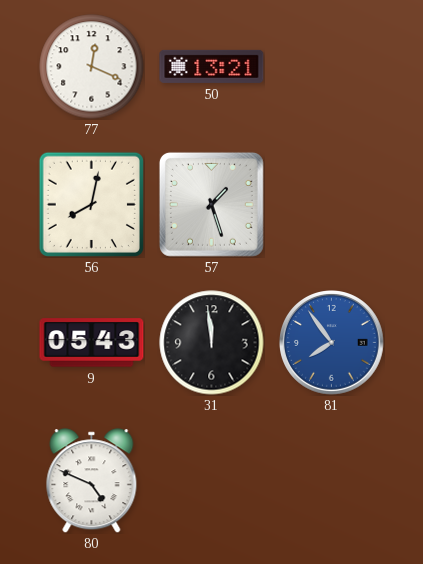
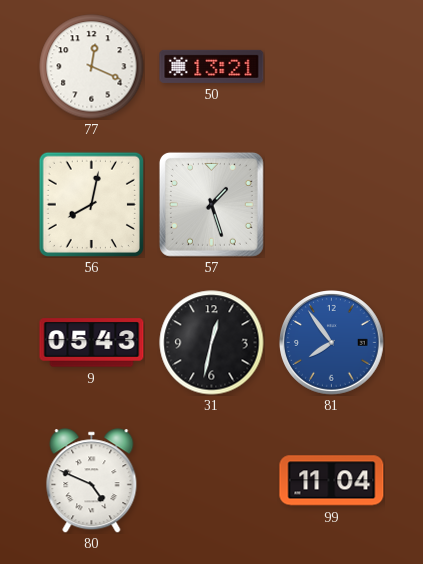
31: 11:59 -> 12:32 (212, 343)
99: none -> 11:04 (332, 481)
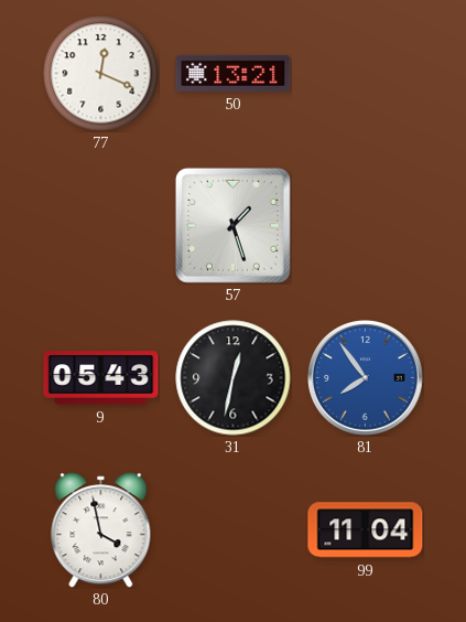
56: 8:02 -> none (91, 204)
80: 4:49 -> 3:58 (101, 530)
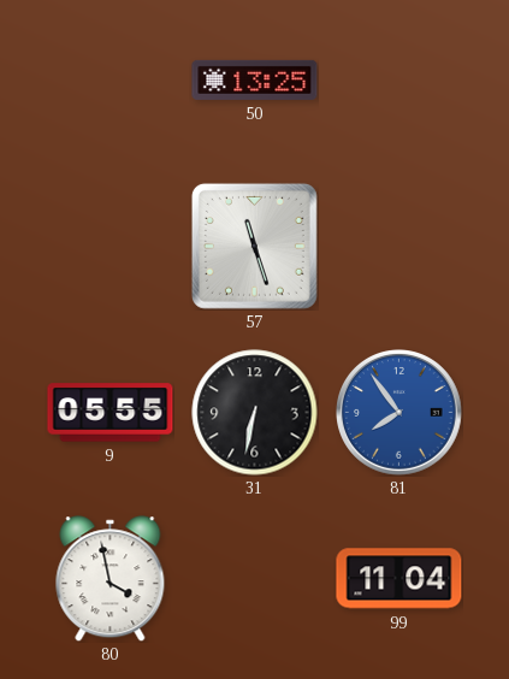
77: 12:19 -> none (101, 74)
50: 13:21 -> 13:25 (255, 79)
57: 1:27 -> 11:27 (254, 246)
9: 05:43 -> 05:55 (111, 413)
31: 12:32 -> 6:32 (255, 413)
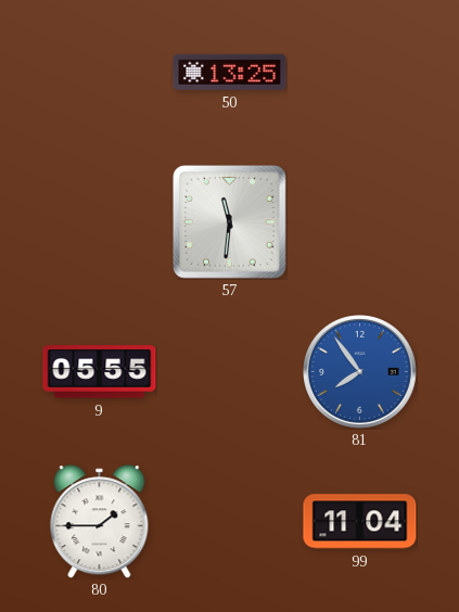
57: 11:27 -> 11:31 (229, 221)
31: 6:32 -> none (255, 413)
80: 3:58 -> 1:45 (100, 522)
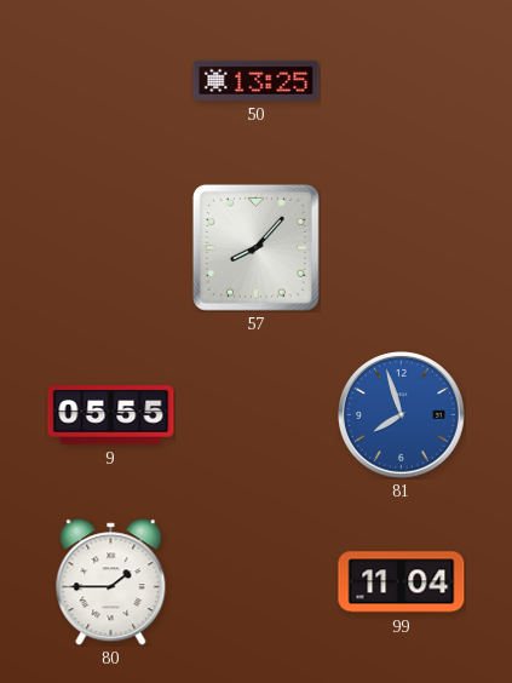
57: 11:31 -> 8:07 (255, 247)
81: 7:54 -> 7:57 (402, 415)
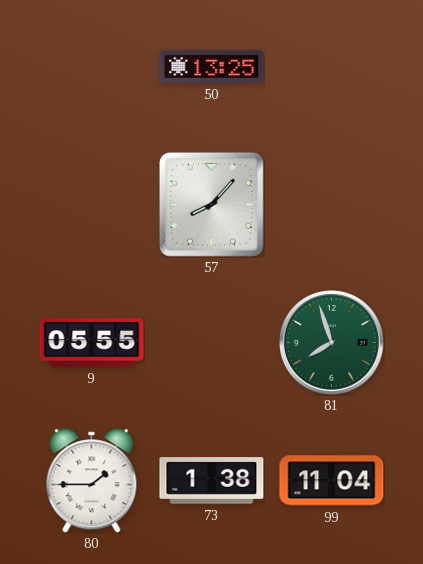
81 dial: blue -> green (332, 343)
73: none -> 1:38 (212, 481)
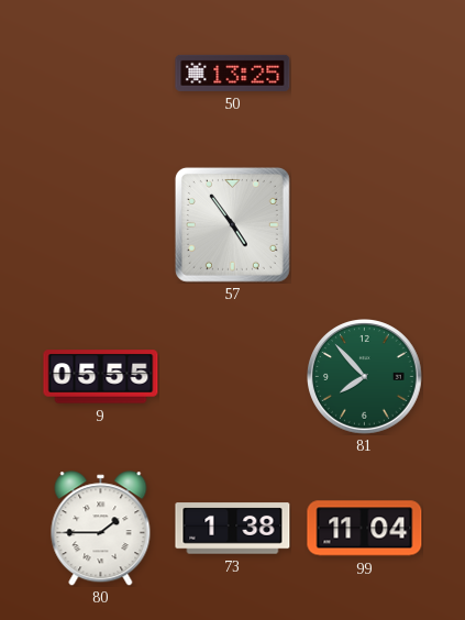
57: 8:07 -> 4:54 (232, 224)
81: 7:57 -> 7:53 (365, 377)
